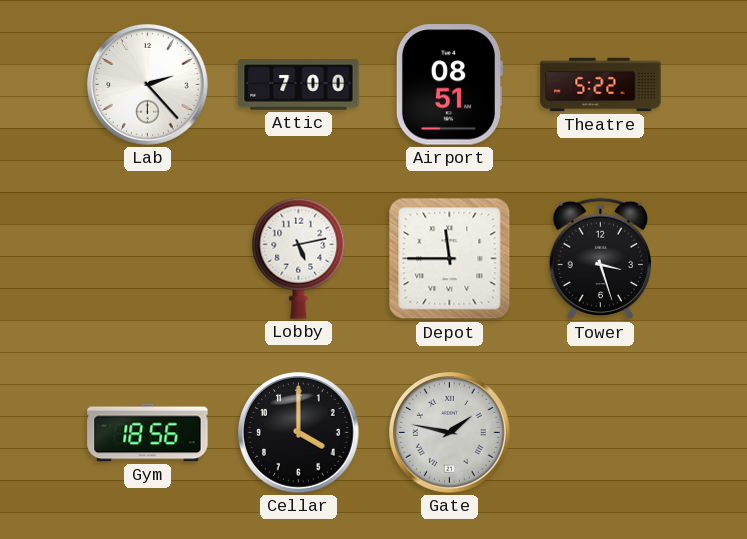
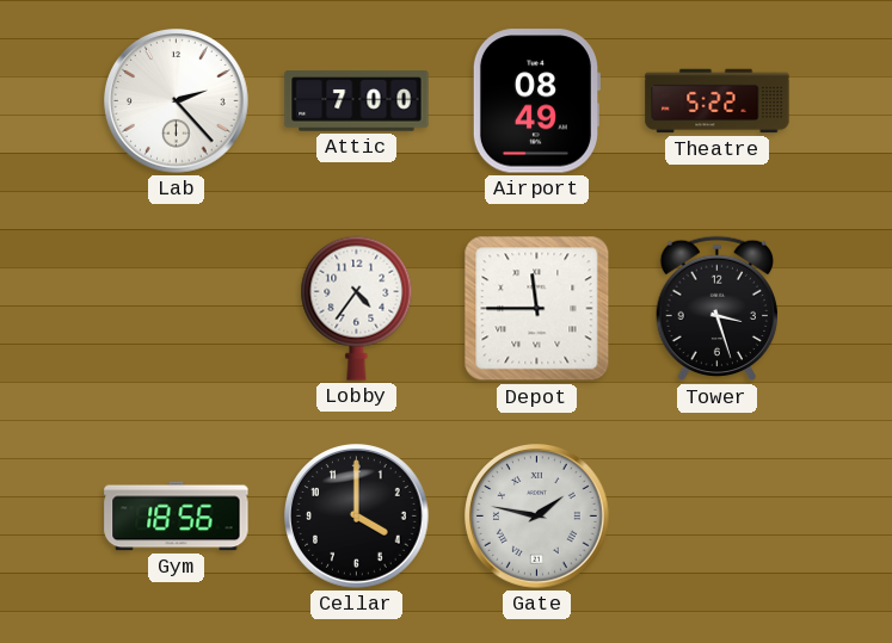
Airport: 08:51 -> 08:49 (536, 101)
Lobby: 5:13 -> 4:36 (357, 308)
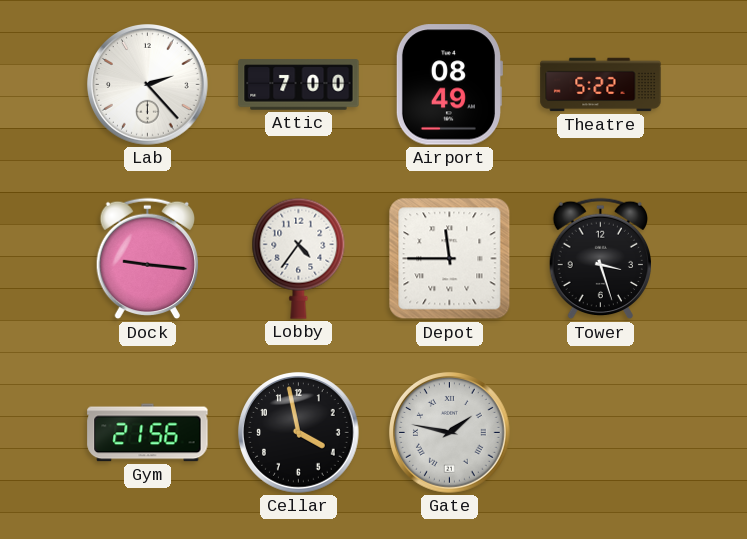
Dock: none -> 9:16 (147, 259)
Gym: 18:56 -> 21:56 (148, 433)
Cellar: 4:00 -> 3:58 (299, 433)
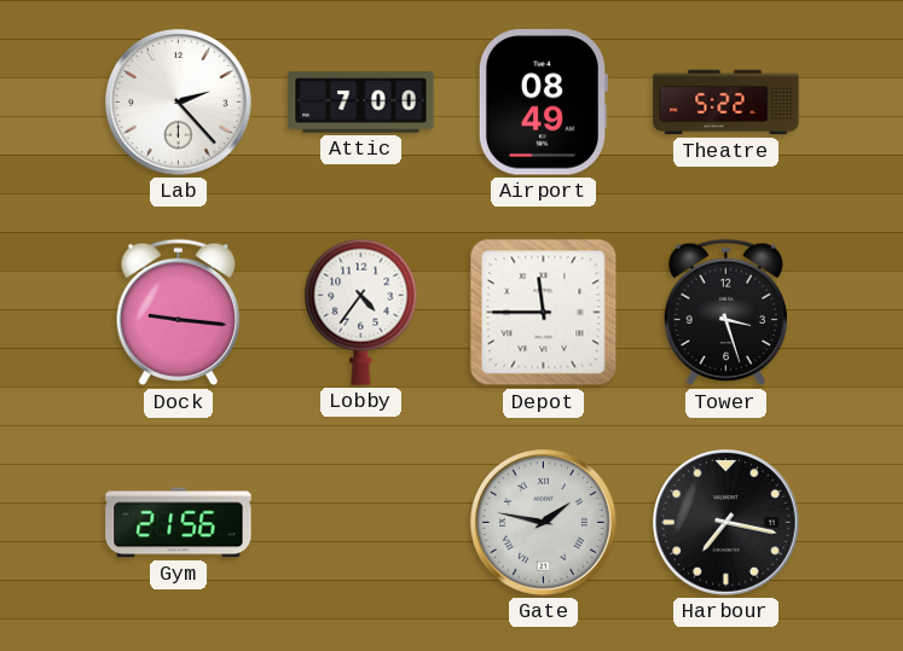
Cellar: 3:58 -> none (299, 433)
Harbour: none -> 7:17 (727, 523)
